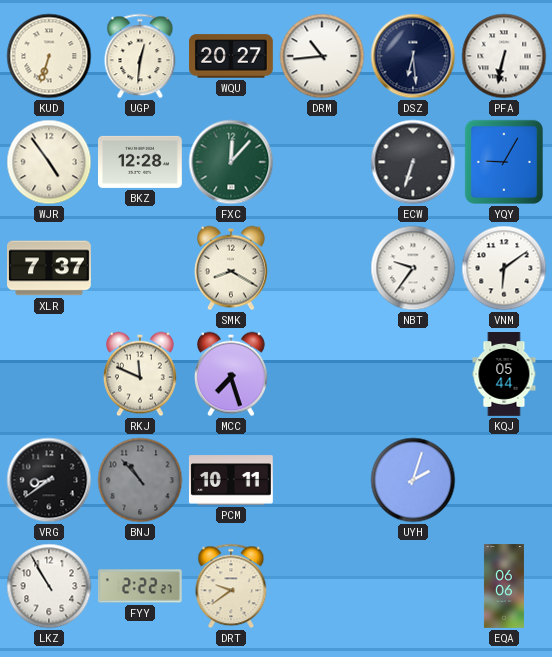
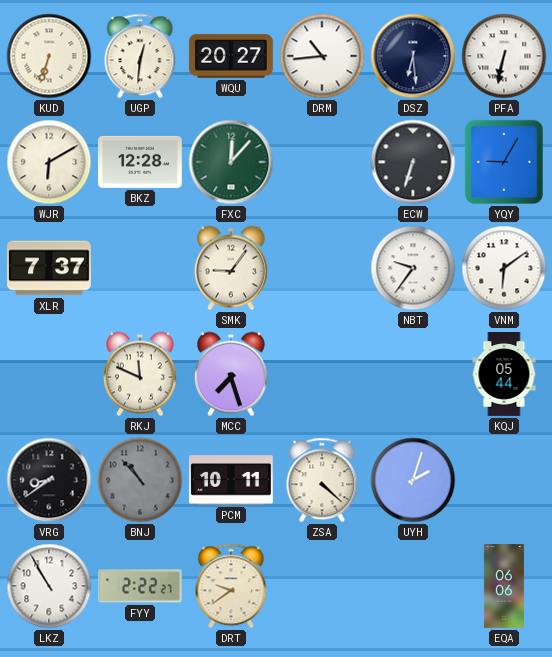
WJR: 4:54 -> 6:10 (49, 162)
SMK: 8:20 -> 9:06 (231, 268)
ZSA: none -> 4:22 (322, 480)
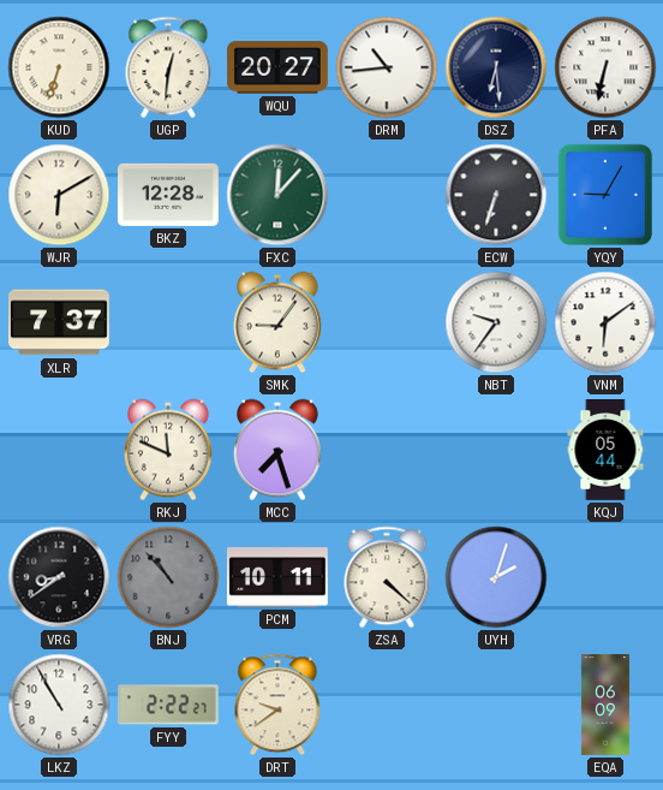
EQA: 06:06 -> 06:09 (605, 705)
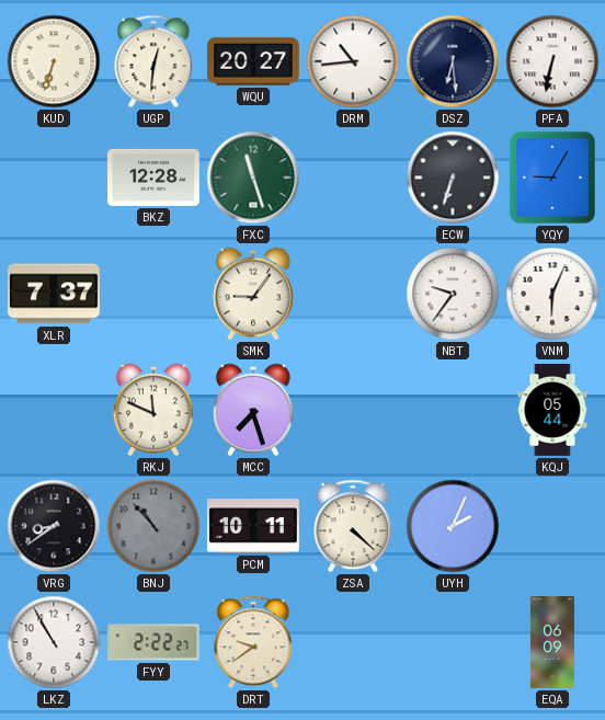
WJR: 6:10 -> none (59, 195)
FXC: 12:07 -> 11:27 (253, 178)
VNM: 6:09 -> 6:04 (552, 294)
UYH: 2:03 -> 2:04 (453, 526)
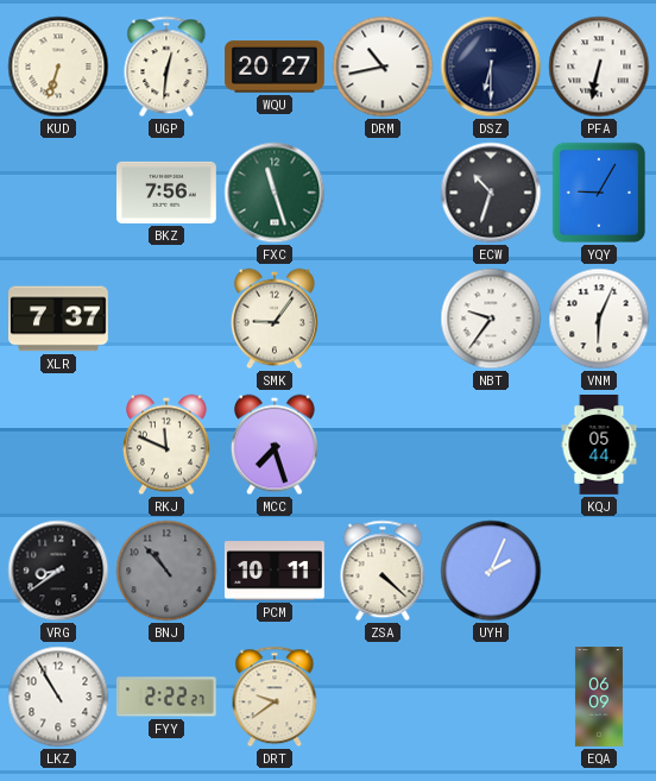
DRM: 10:44 -> 10:43 (383, 67)
DSZ: 6:29 -> 6:30 (491, 67)
BKZ: 12:28 -> 7:56 (168, 193)
ECW: 6:33 -> 10:33 (491, 193)
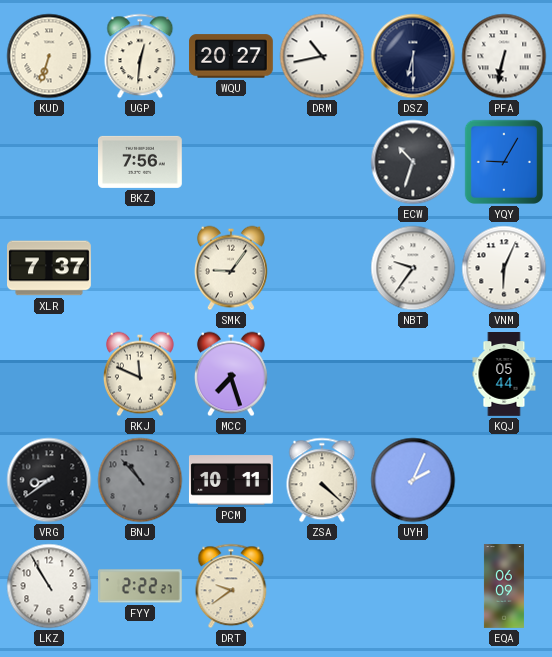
FXC: 11:27 -> none (275, 193)
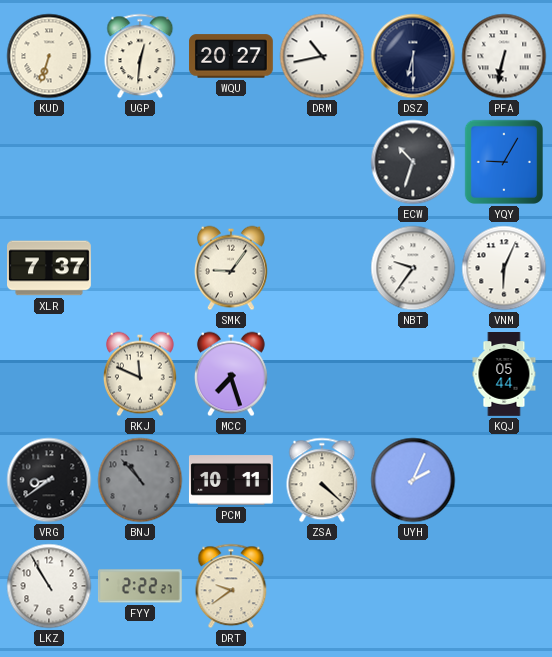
BKZ: 7:56 -> none (141, 162)
EQA: 06:09 -> none (504, 586)
